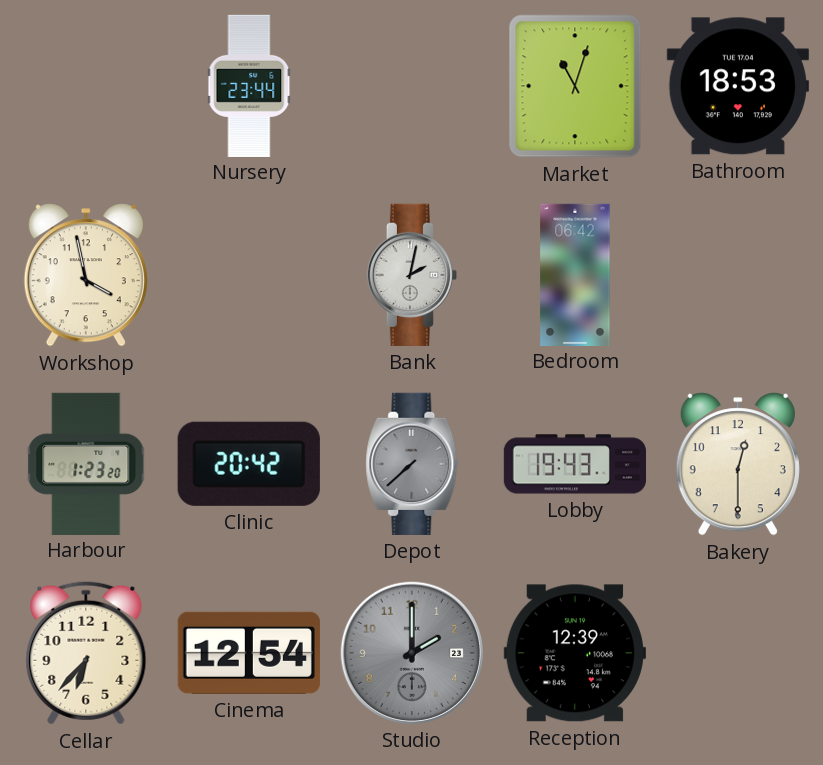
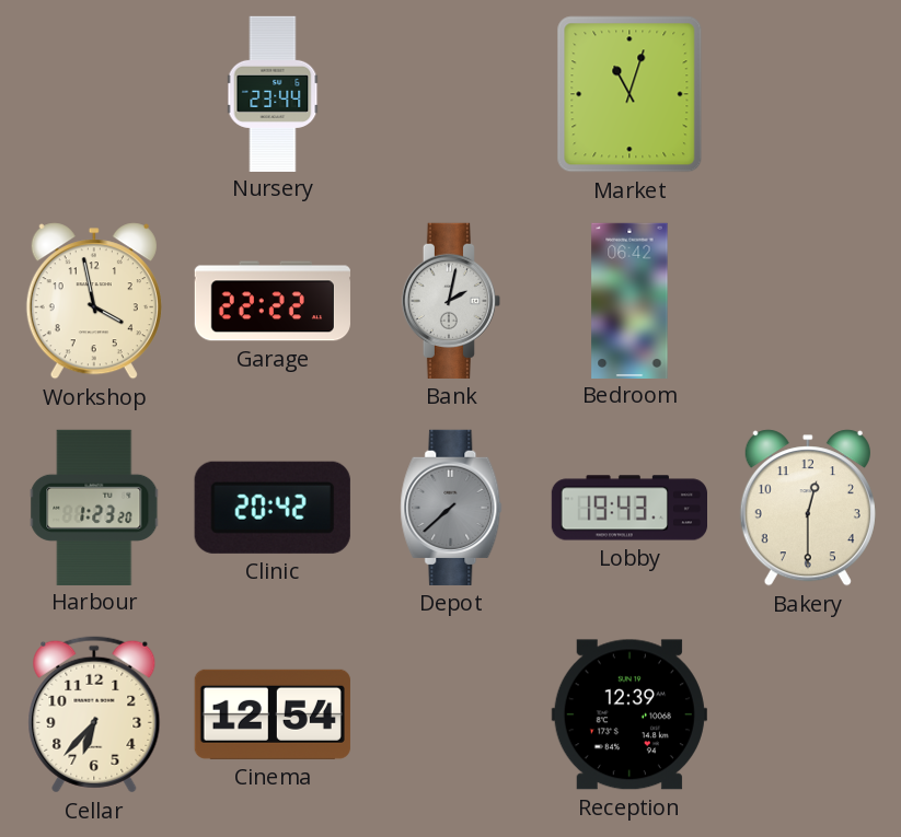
Bathroom: 18:53 -> none (738, 86)
Garage: none -> 22:22 (273, 301)
Studio: 2:00 -> none (412, 653)
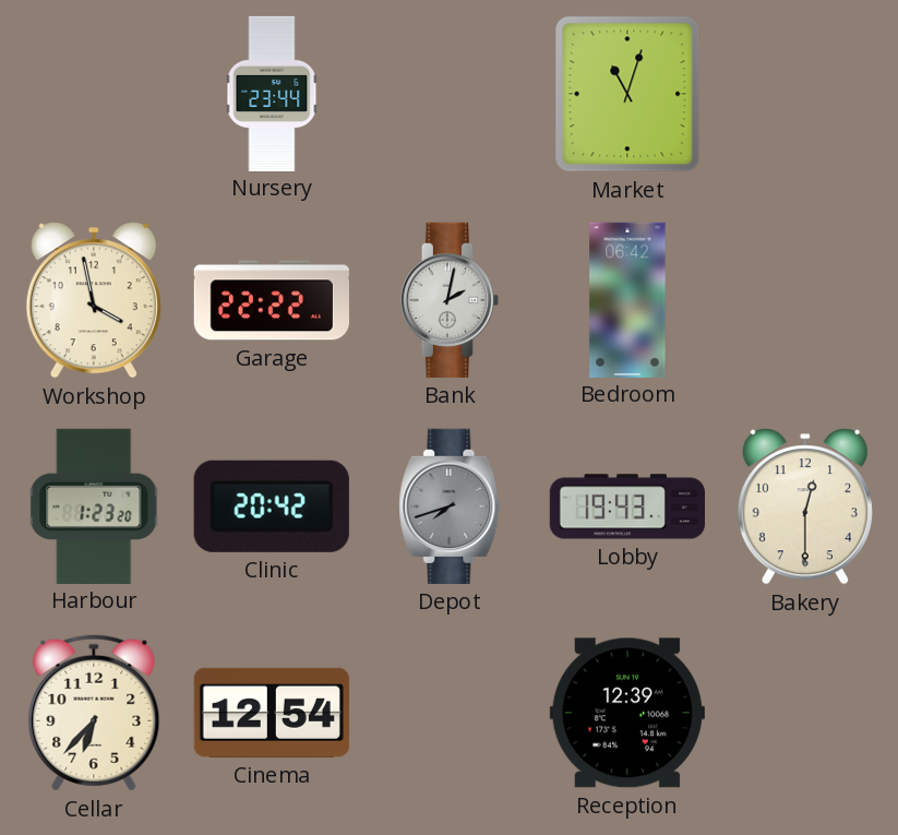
Depot: 7:38 -> 7:42 (450, 506)
